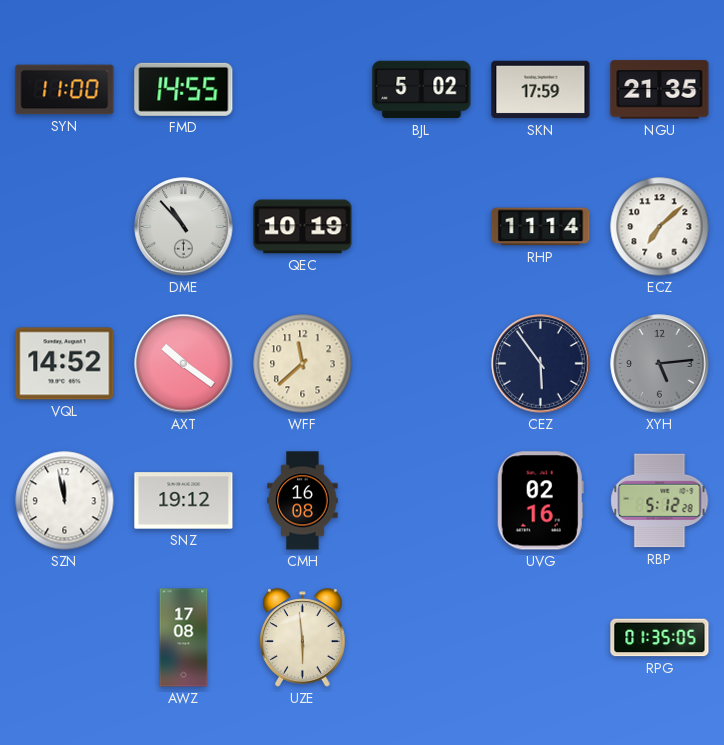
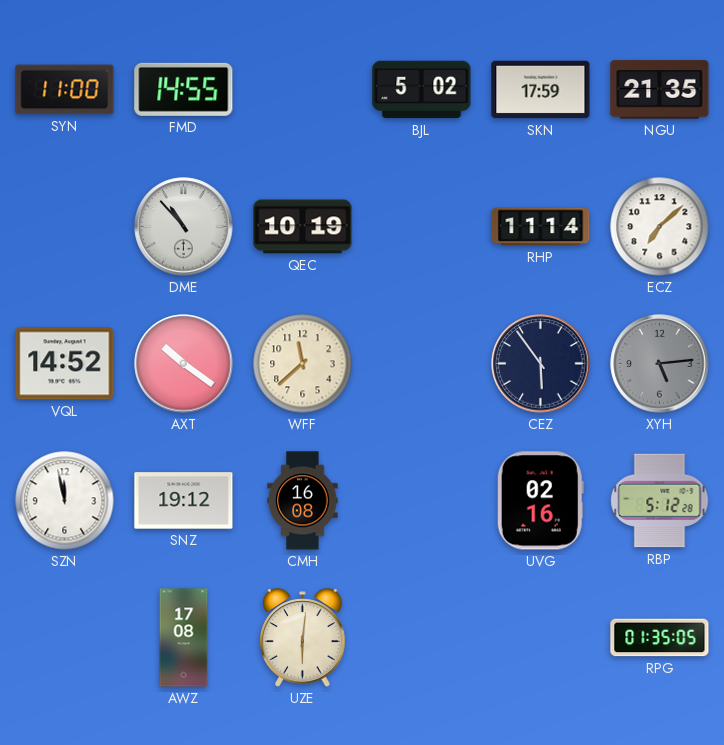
UZE: 5:59 -> 6:01 (303, 638)
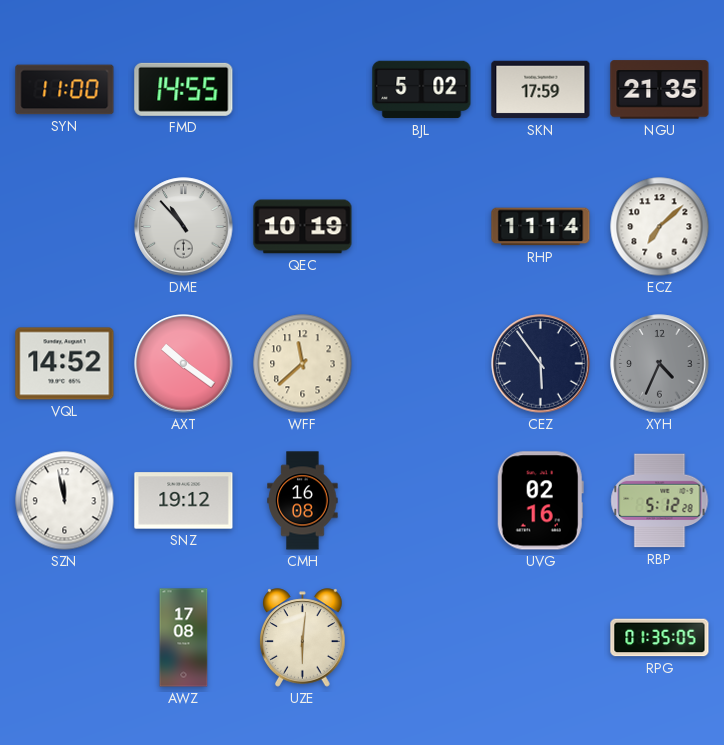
XYH: 5:14 -> 4:34 (660, 364)
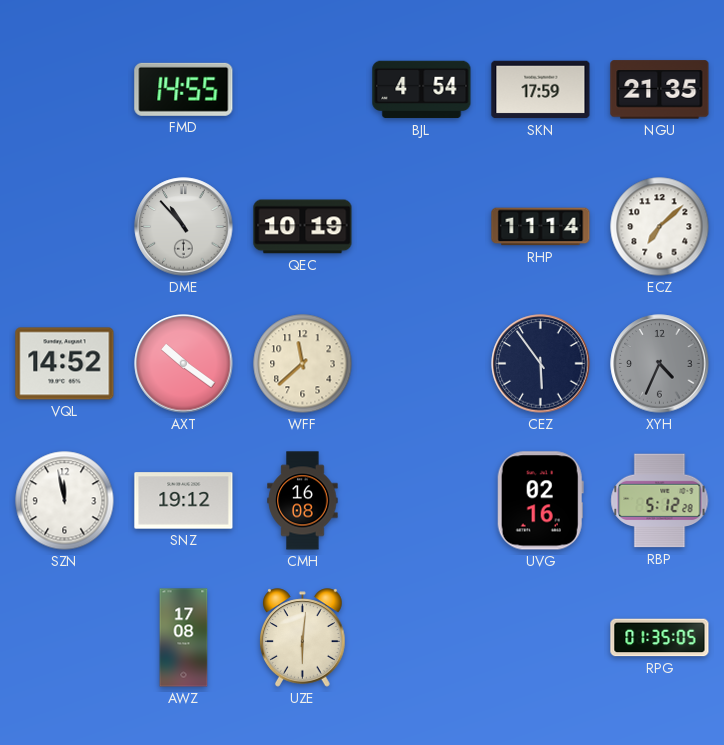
SYN: 11:00 -> none (65, 90)
BJL: 5:02 -> 4:54 (422, 90)
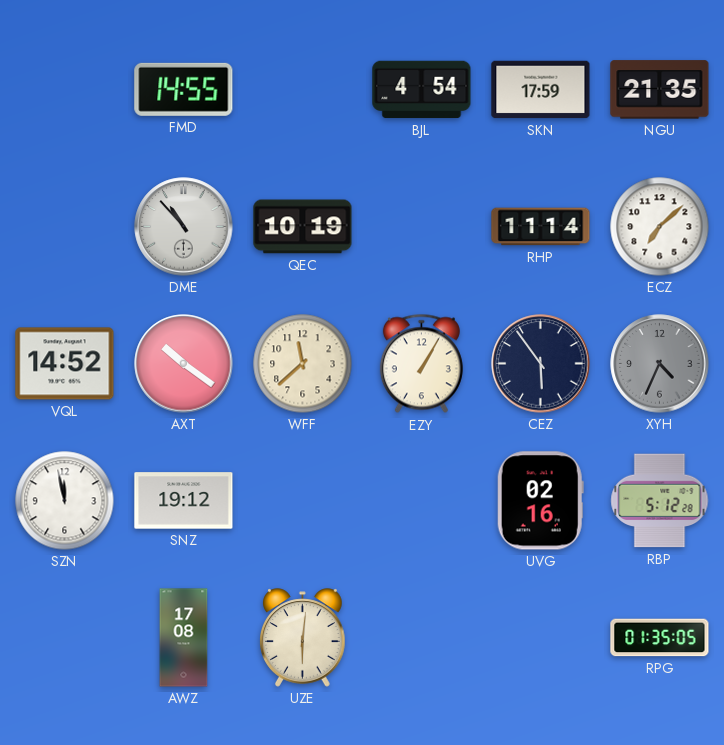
EZY: none -> 1:05 (421, 364)
CMH: 16:08 -> none (303, 501)
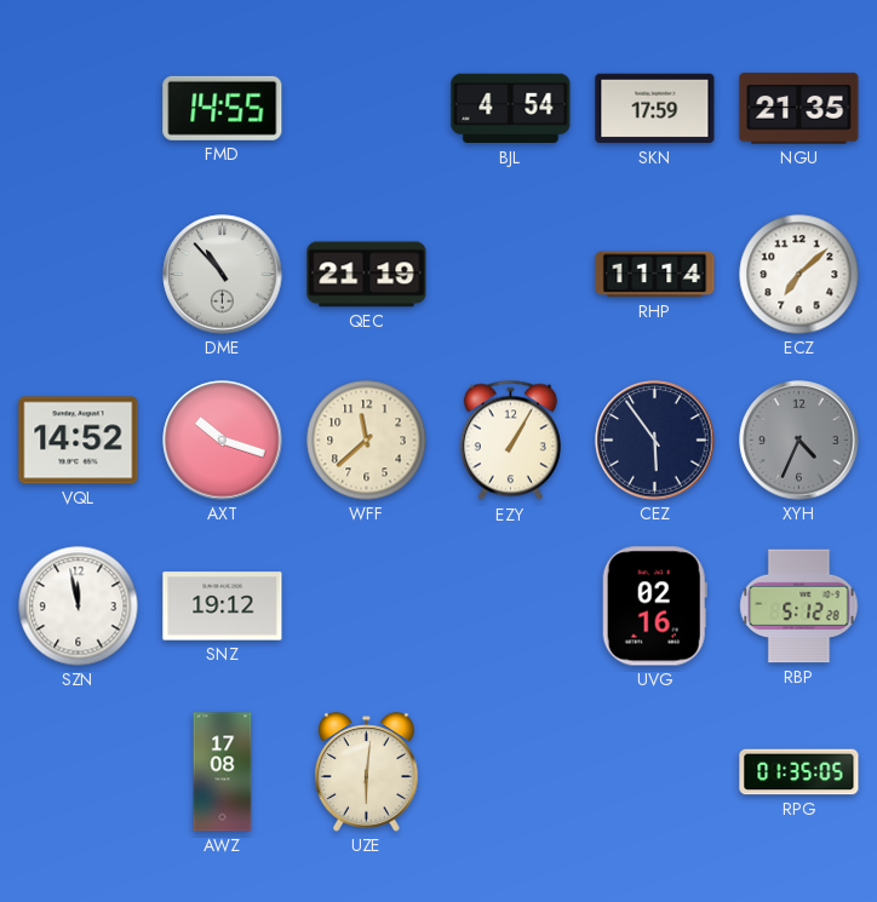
QEC: 10:19 -> 21:19 (367, 275)
AXT: 10:21 -> 10:18 (223, 441)
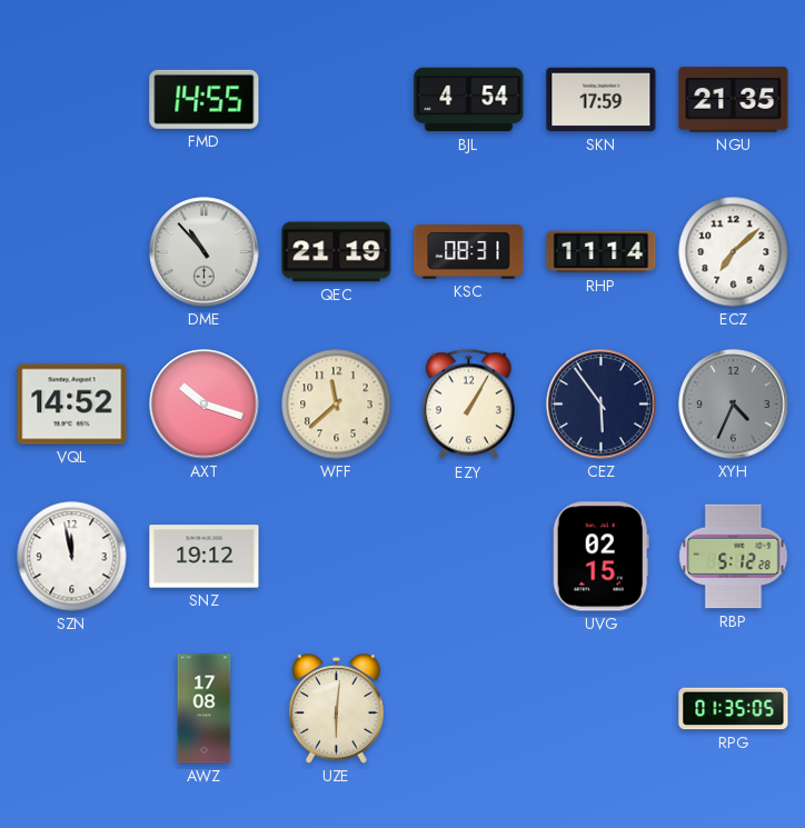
KSC: none -> 08:31 (469, 252)
UVG: 02:16 -> 02:15 (600, 557)
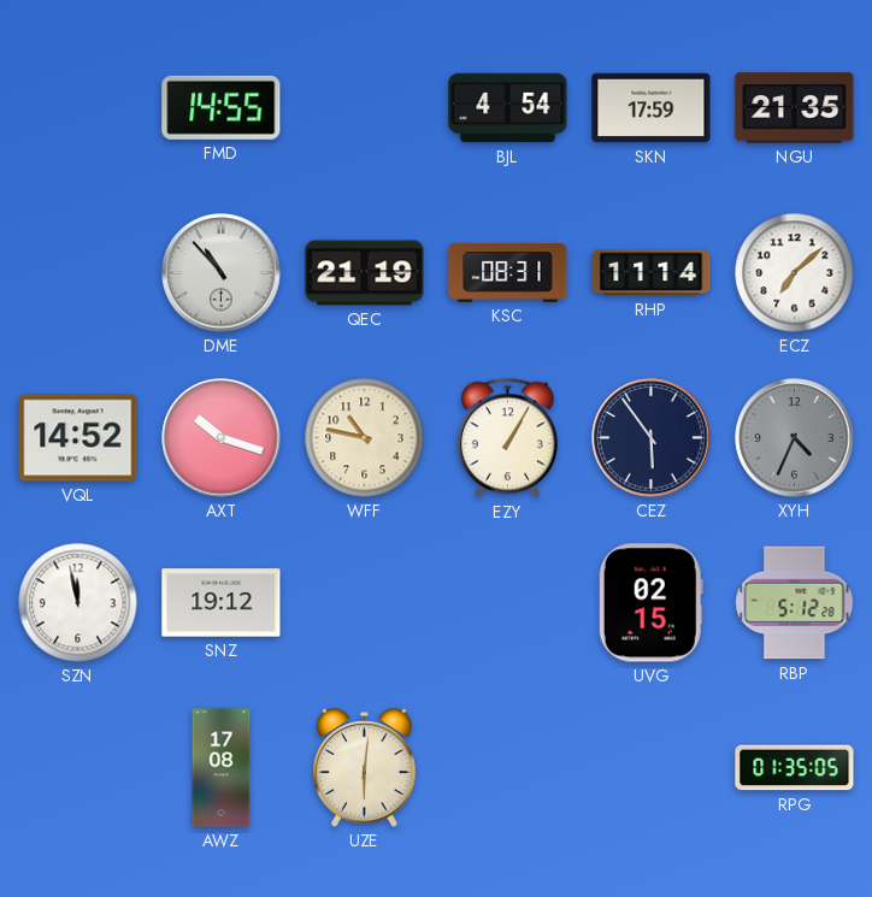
WFF: 11:38 -> 10:47 (365, 438)
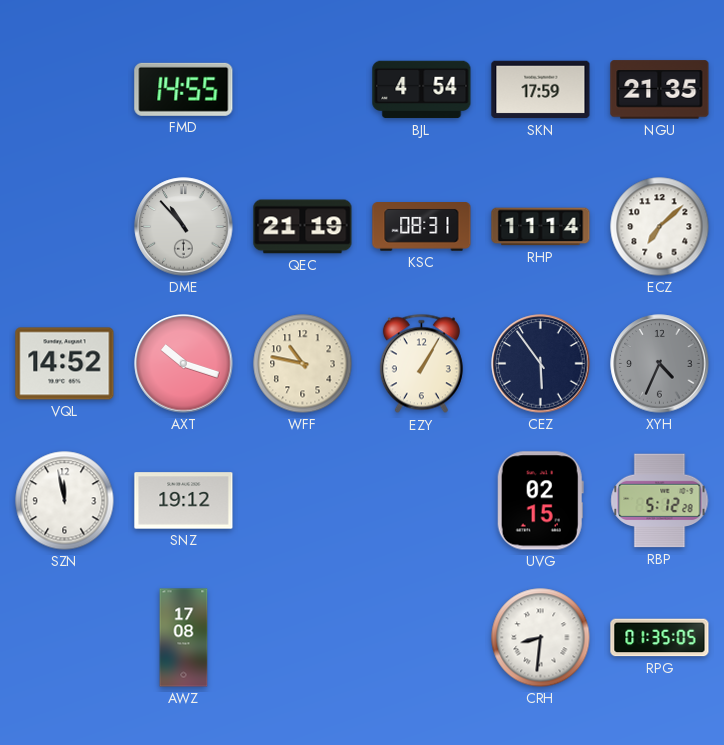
UZE: 6:01 -> none (365, 768)
CRH: none -> 8:31 (541, 638)
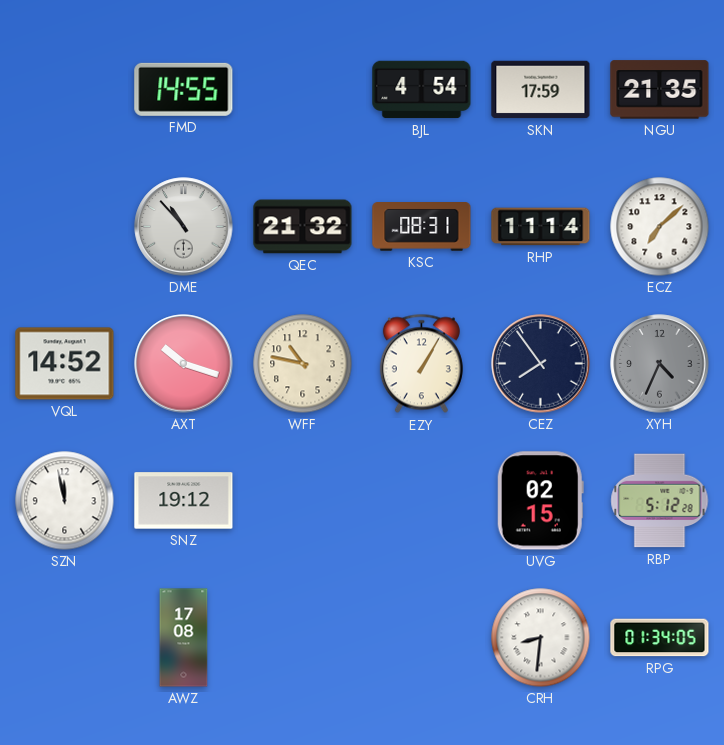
QEC: 21:19 -> 21:32 (303, 227)
CEZ: 5:54 -> 7:54 (541, 364)
RPG: 01:35 -> 01:34 (660, 638)
